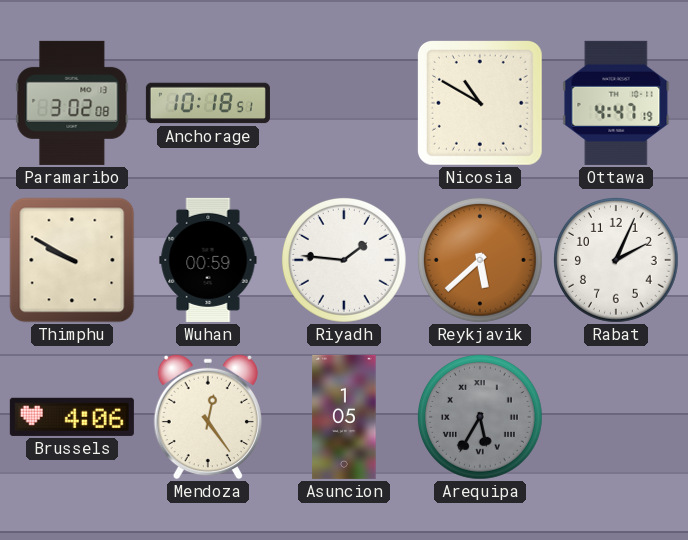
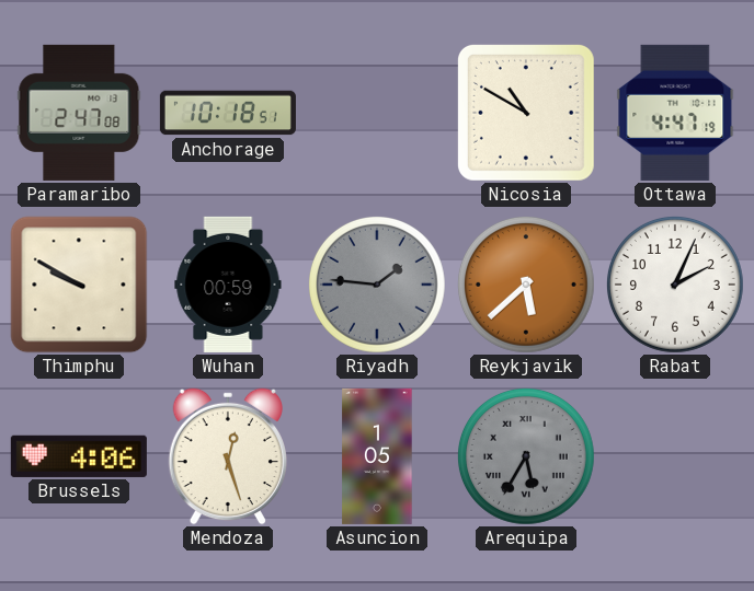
Paramaribo: 3:02 -> 2:47 (79, 113)
Riyadh dial: white -> grey (377, 285)
Mendoza: 12:24 -> 12:27 (227, 456)
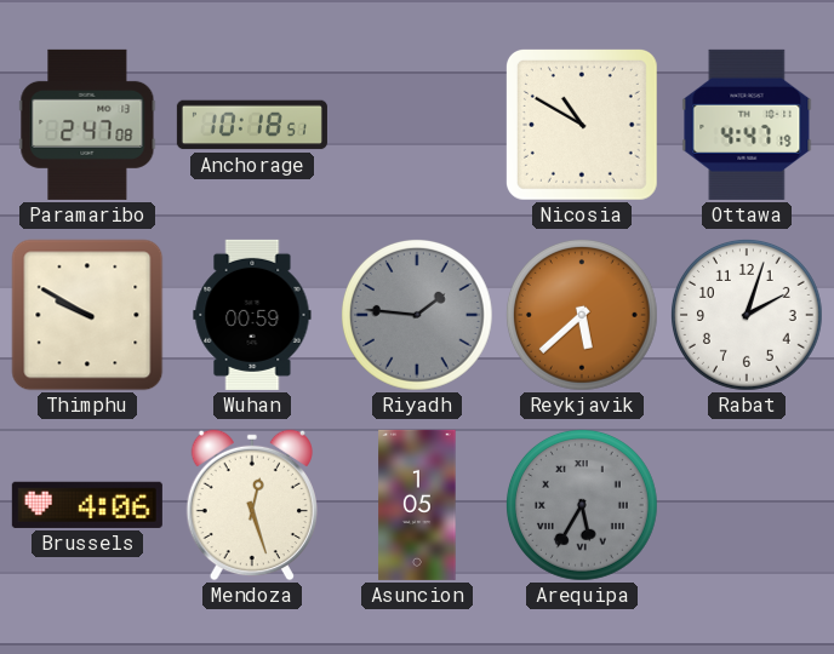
Rabat: 2:04 -> 2:03 (747, 315)
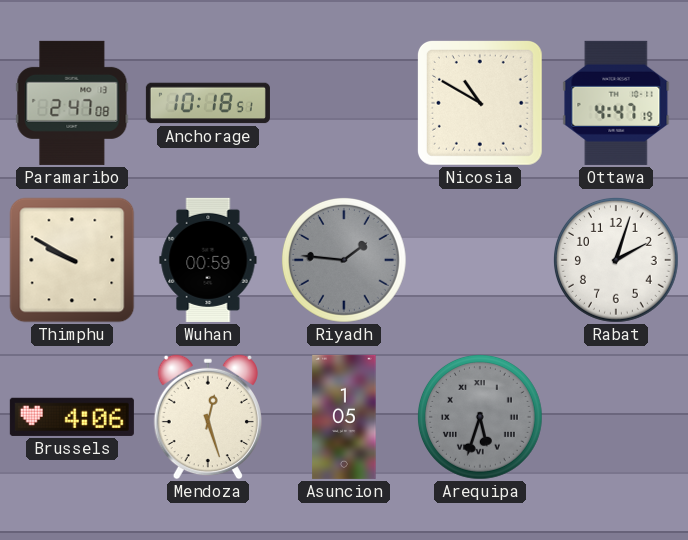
Reykjavik: 5:38 -> none (582, 315)
Arequipa: 5:35 -> 5:33 (480, 417)
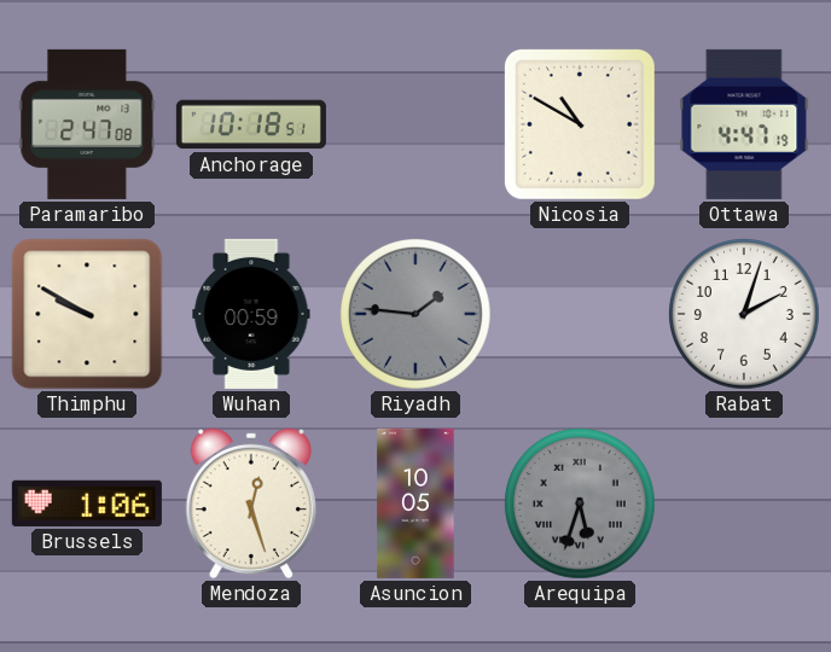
Brussels: 4:06 -> 1:06 (87, 503)
Asuncion: 1:05 -> 10:05 (415, 503)
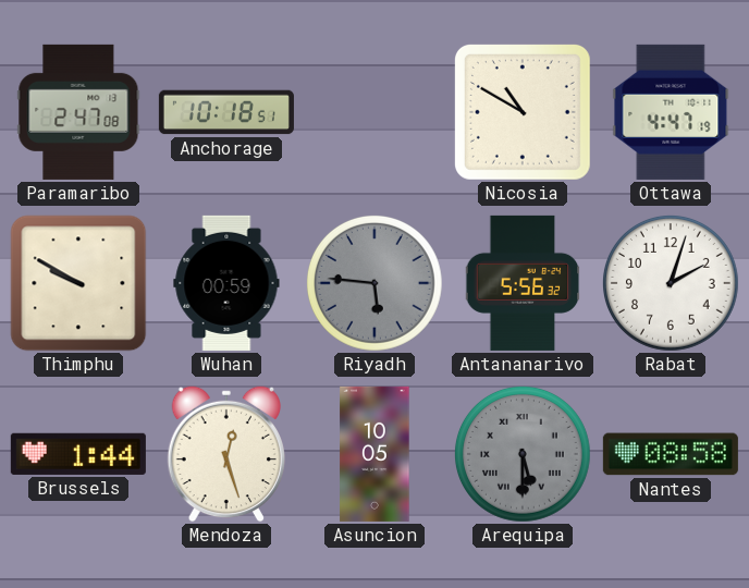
Riyadh: 1:46 -> 5:46 (374, 283)
Antananarivo: none -> 5:56 (523, 283)
Brussels: 1:06 -> 1:44 (78, 454)
Arequipa: 5:33 -> 5:30 (523, 454)
Nantes: none -> 08:58 (671, 454)
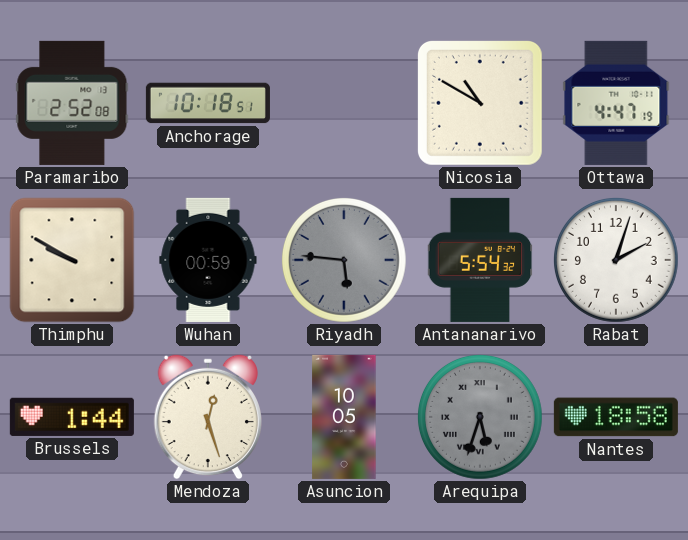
Paramaribo: 2:47 -> 2:52 (72, 103)
Antananarivo: 5:56 -> 5:54 (480, 260)
Arequipa: 5:30 -> 5:33 (480, 417)
Nantes: 08:58 -> 18:58 (616, 417)
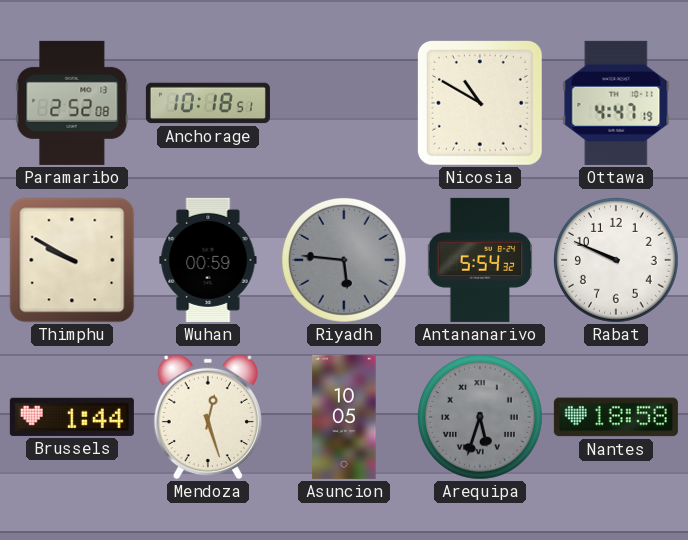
Rabat: 2:03 -> 9:49 (616, 260)
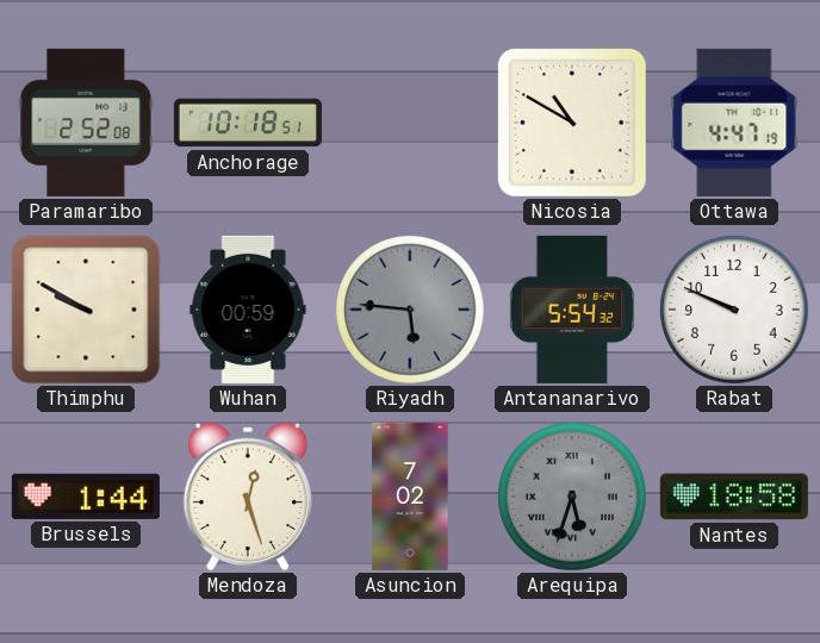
Asuncion: 10:05 -> 7:02 (410, 497)
